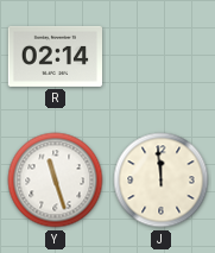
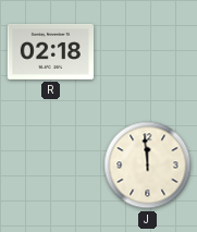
R: 02:14 -> 02:18 (50, 51)
Y: 11:27 -> none (56, 181)
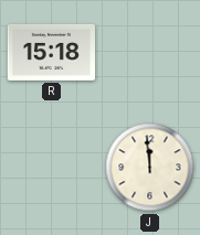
R: 02:18 -> 15:18 (51, 52)
